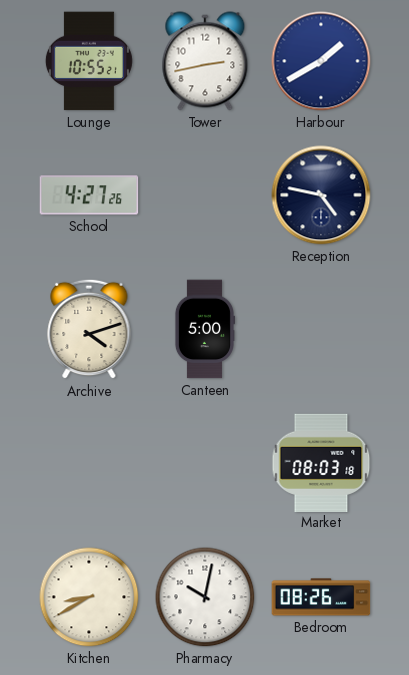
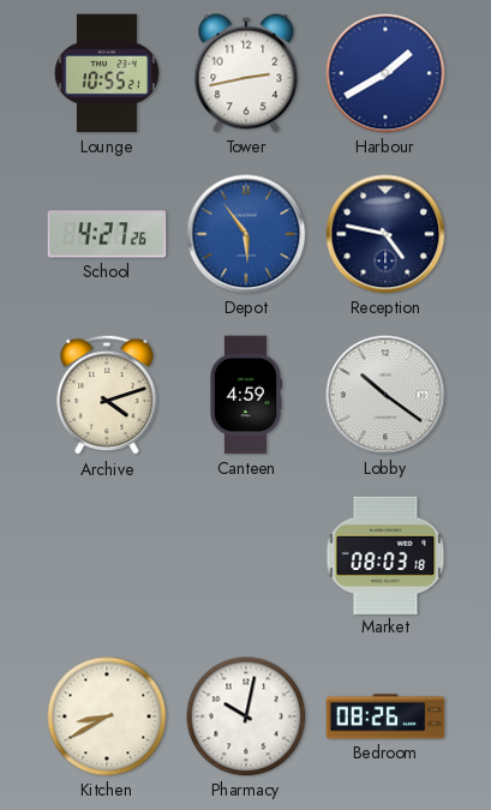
Depot: none -> 5:54 (246, 234)
Canteen: 5:00 -> 4:59 (245, 395)
Lobby: none -> 10:21 (385, 395)
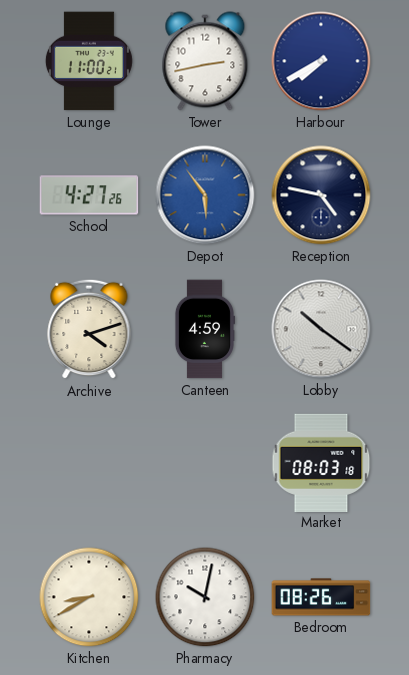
Lounge: 10:55 -> 11:00 (89, 61)
Harbour: 1:40 -> 7:40 (321, 61)
